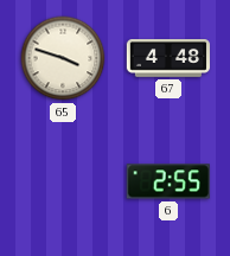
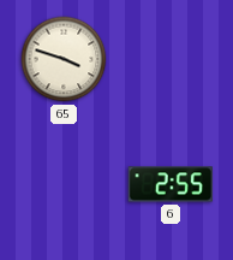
67: 4:48 -> none (167, 59)
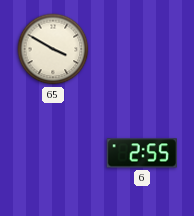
65: 3:48 -> 3:50 (53, 49)
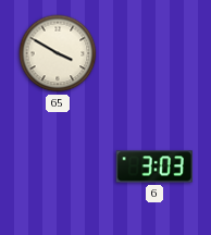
6: 2:55 -> 3:03 (154, 166)
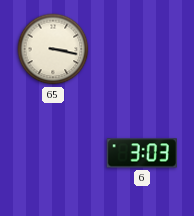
65: 3:50 -> 3:17 (53, 49)
